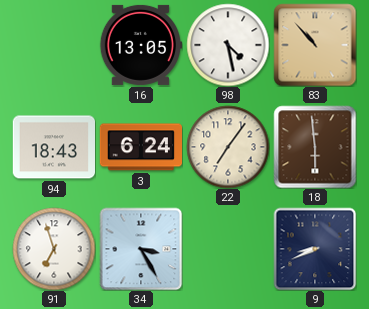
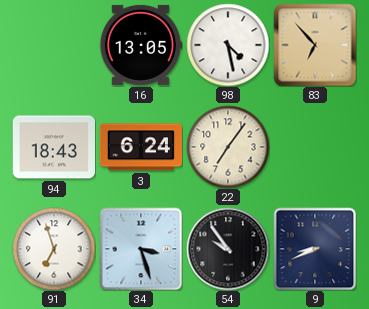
83: 10:53 -> 6:53 (315, 45)
18: 5:59 -> none (315, 147)
34: 3:25 -> 3:27 (141, 249)
54: none -> 9:54 (228, 249)
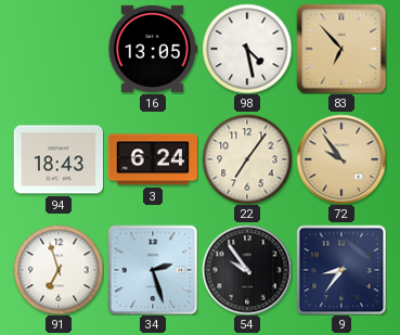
72: none -> 9:54 (341, 159)
34: 3:27 -> 2:27 (153, 270)
9: 8:41 -> 8:36 (341, 270)
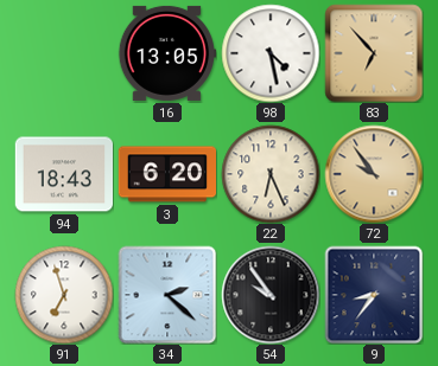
3: 6:24 -> 6:20 (166, 174)
22: 7:06 -> 6:26 (271, 174)
34: 2:27 -> 2:22 (167, 295)
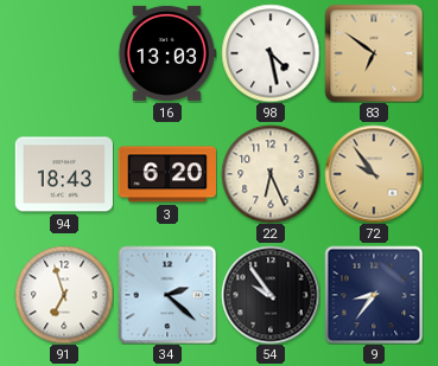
16: 13:05 -> 13:03 (166, 53)
83: 6:53 -> 6:51 (374, 53)
